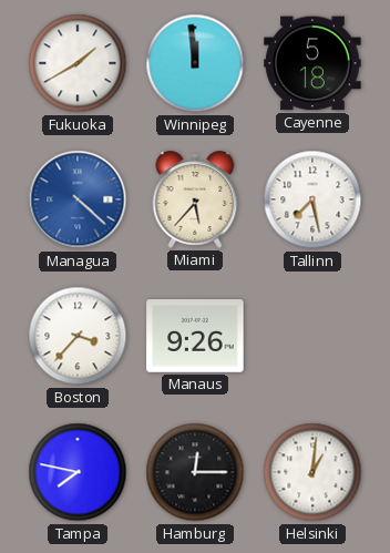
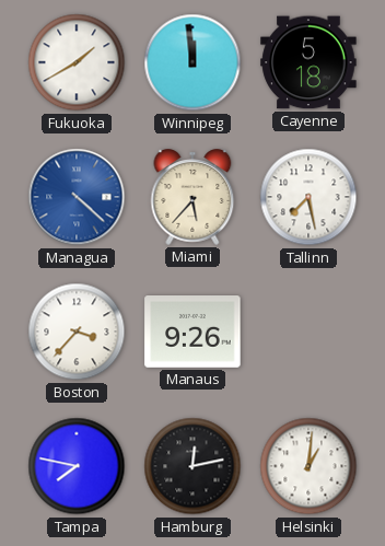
Hamburg: 12:15 -> 12:13 (192, 466)
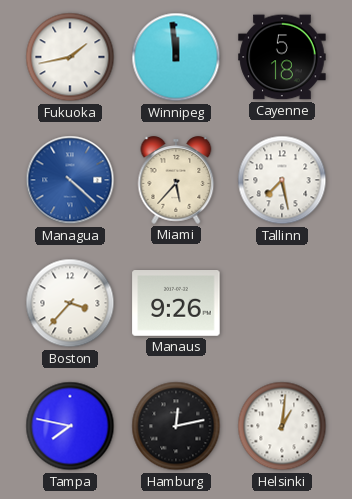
Fukuoka: 1:40 -> 1:43 (70, 57)
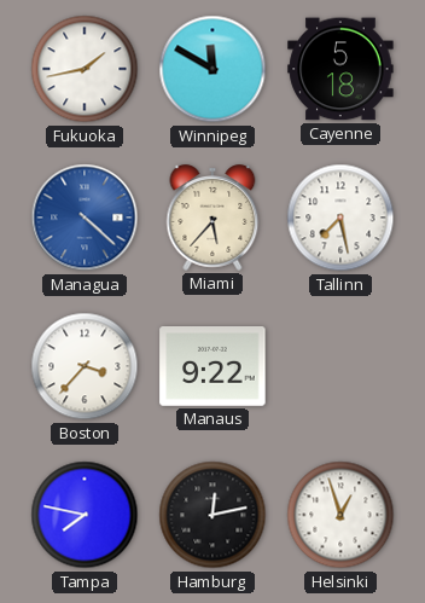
Winnipeg: 11:59 -> 11:50 (212, 69)
Manaus: 9:26 -> 9:22 (212, 367)
Helsinki: 1:01 -> 12:57 (340, 515)
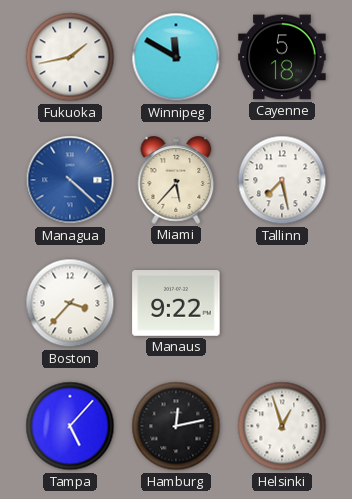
Tampa: 7:47 -> 5:07 (70, 426)
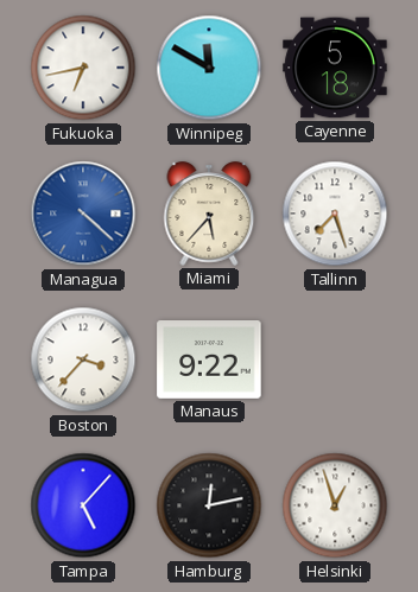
Fukuoka: 1:43 -> 6:43 (83, 68)
Tallinn: 7:28 -> 7:27 (335, 214)
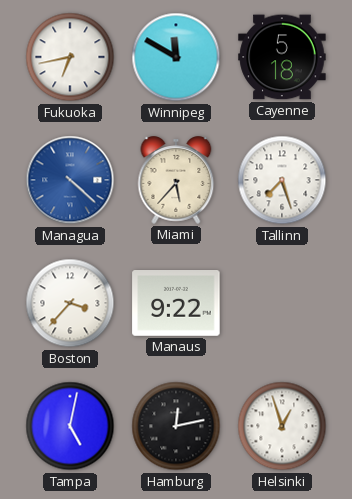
Tampa: 5:07 -> 5:02 (70, 426)
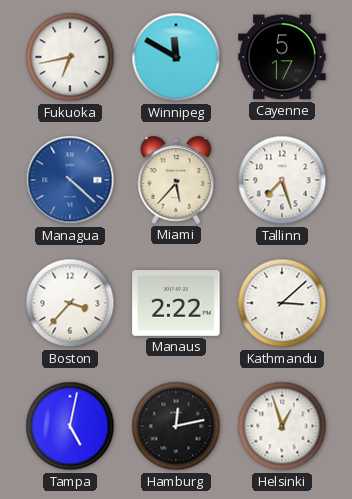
Cayenne: 5:18 -> 5:17 (282, 57)
Manaus: 9:22 -> 2:22 (176, 304)
Kathmandu: none -> 3:08 (282, 303)
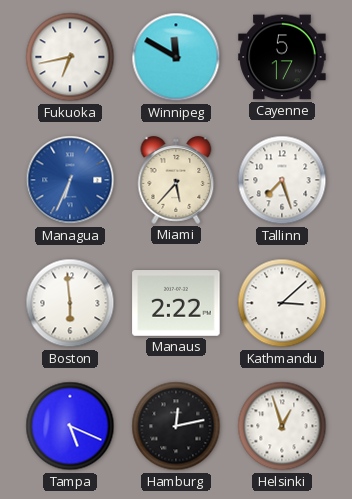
Managua: 4:22 -> 6:34 (70, 180)
Boston: 3:37 -> 5:59 (70, 303)
Tampa: 5:02 -> 5:19 (70, 426)
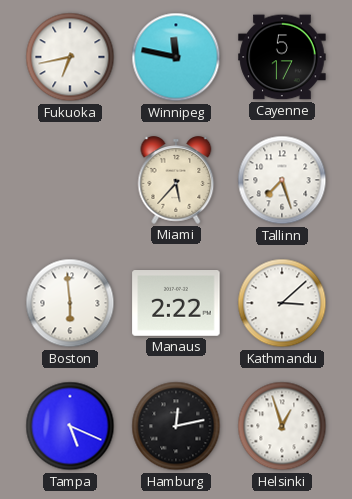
Winnipeg: 11:50 -> 11:47 (176, 57)
Managua: 6:34 -> none (70, 180)
